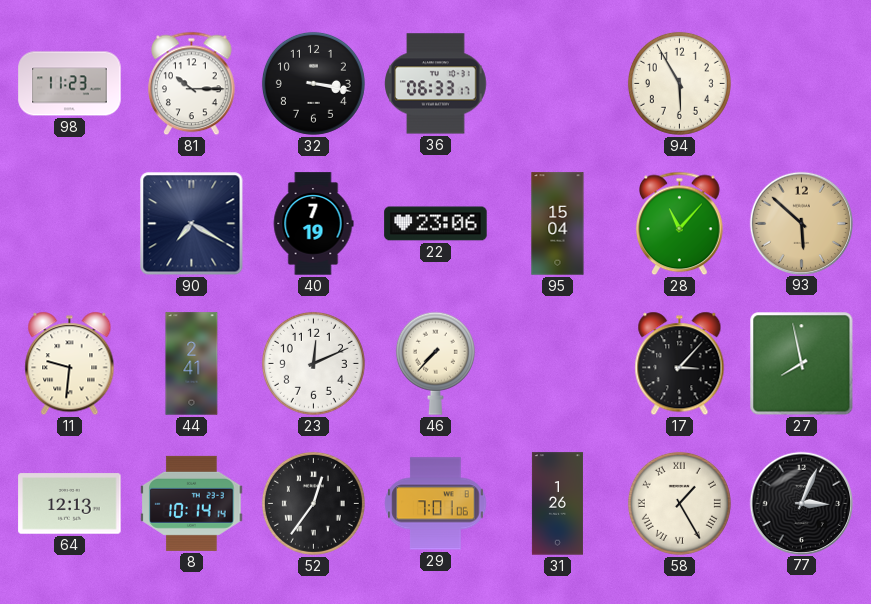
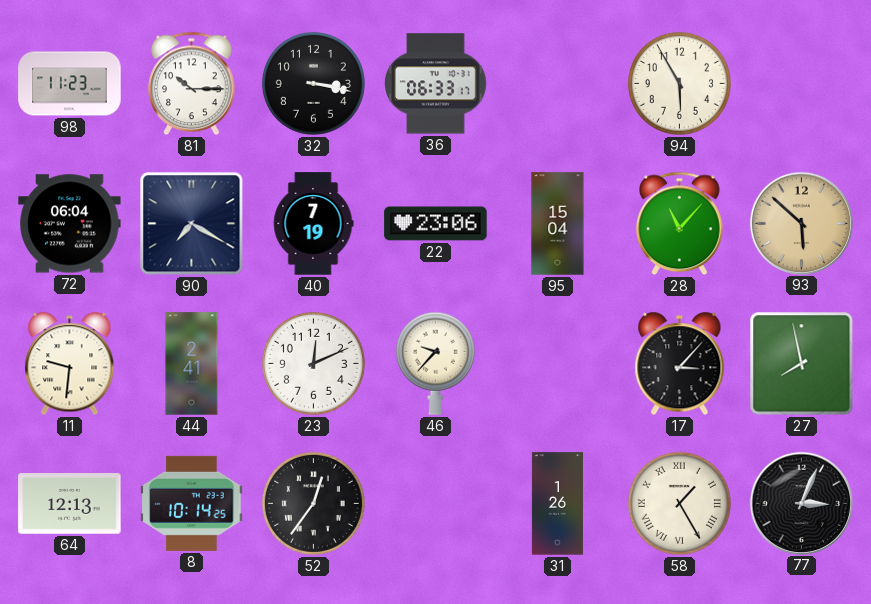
72: none -> 06:04 (70, 224)
46: 7:37 -> 9:37 (435, 363)
8: 10:14:14 -> 10:14:25 (192, 503)
29: 7:01 -> none (436, 504)
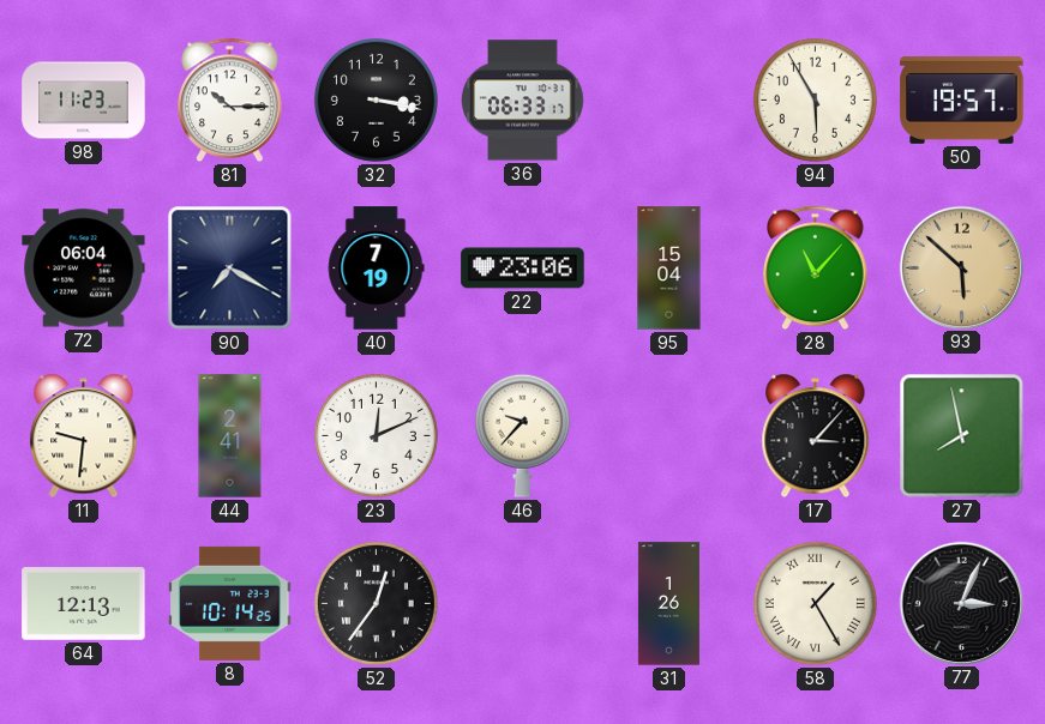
50: none -> 19:57 (962, 99)
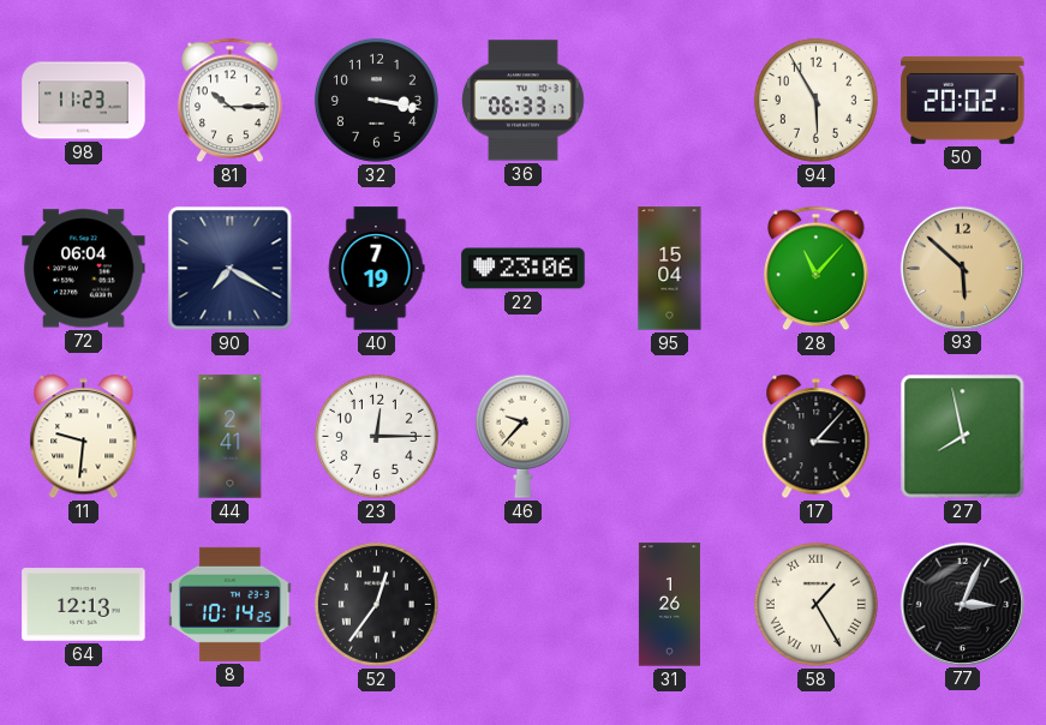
50: 19:57 -> 20:02 (963, 100)
23: 12:11 -> 12:15 (376, 436)
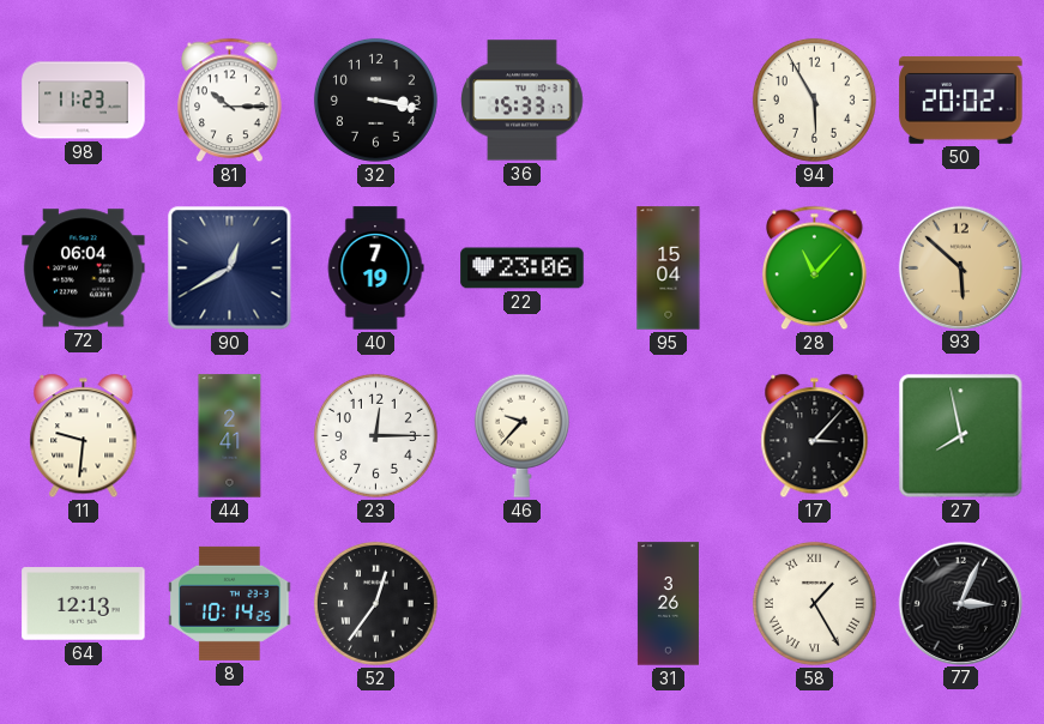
36: 06:33 -> 15:33 (523, 101)
90: 7:20 -> 12:40 (230, 269)
31: 1:26 -> 3:26 (668, 604)
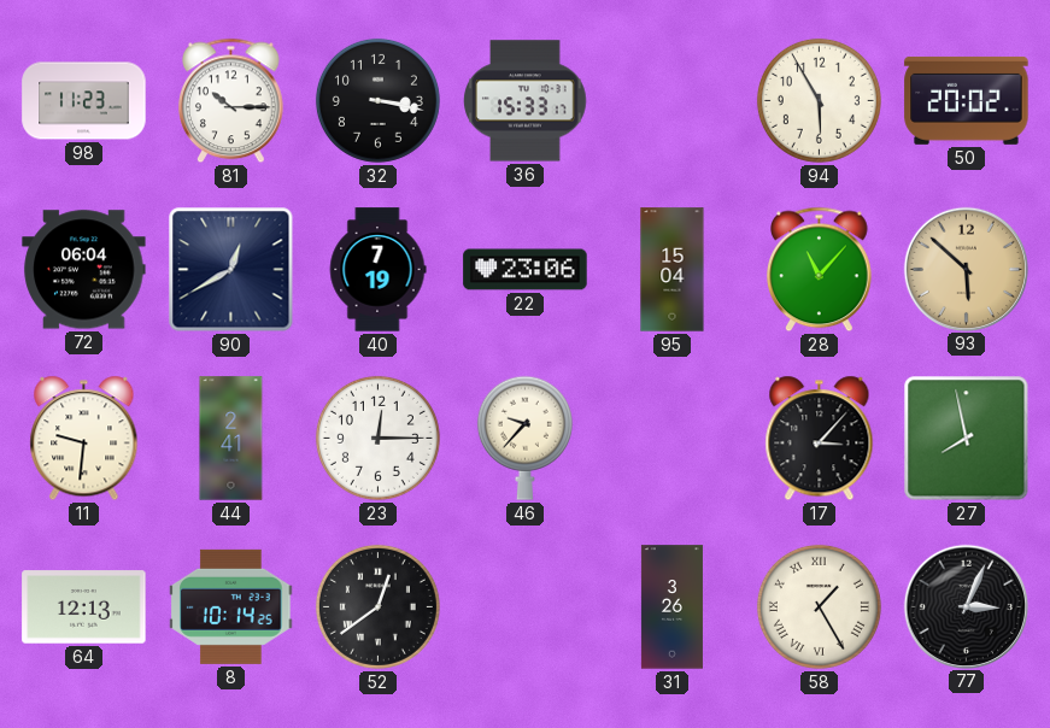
52: 12:36 -> 12:39 (377, 606)
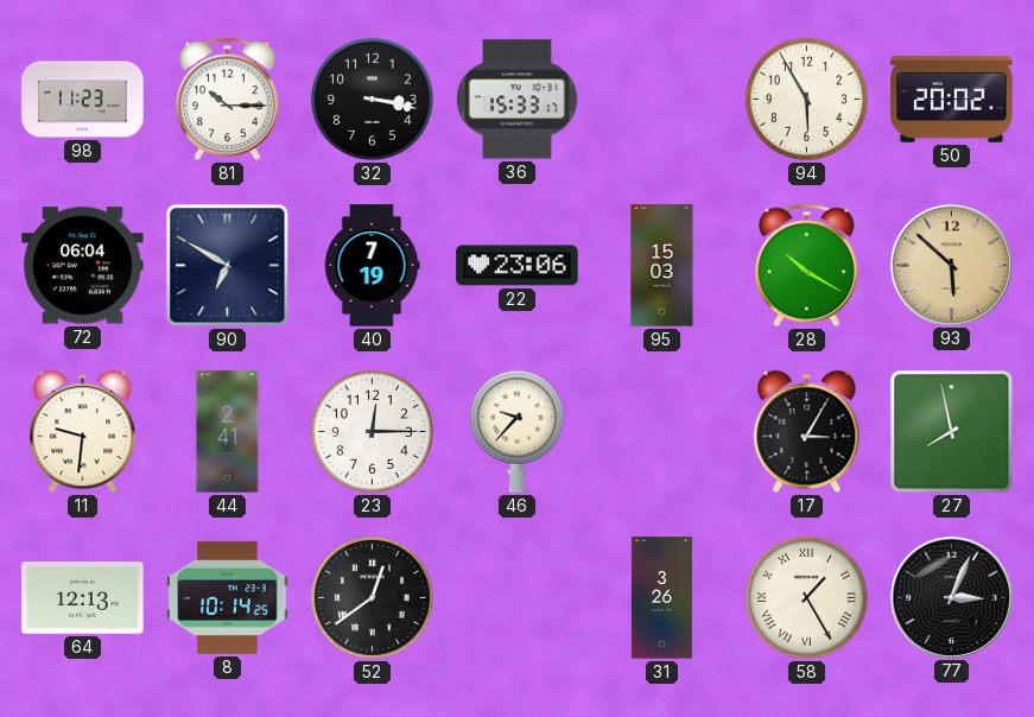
90: 12:40 -> 6:50 (228, 266)
95: 15:04 -> 15:03 (662, 266)
28: 11:07 -> 10:20 (807, 266)
17: 3:07 -> 3:05 (807, 432)
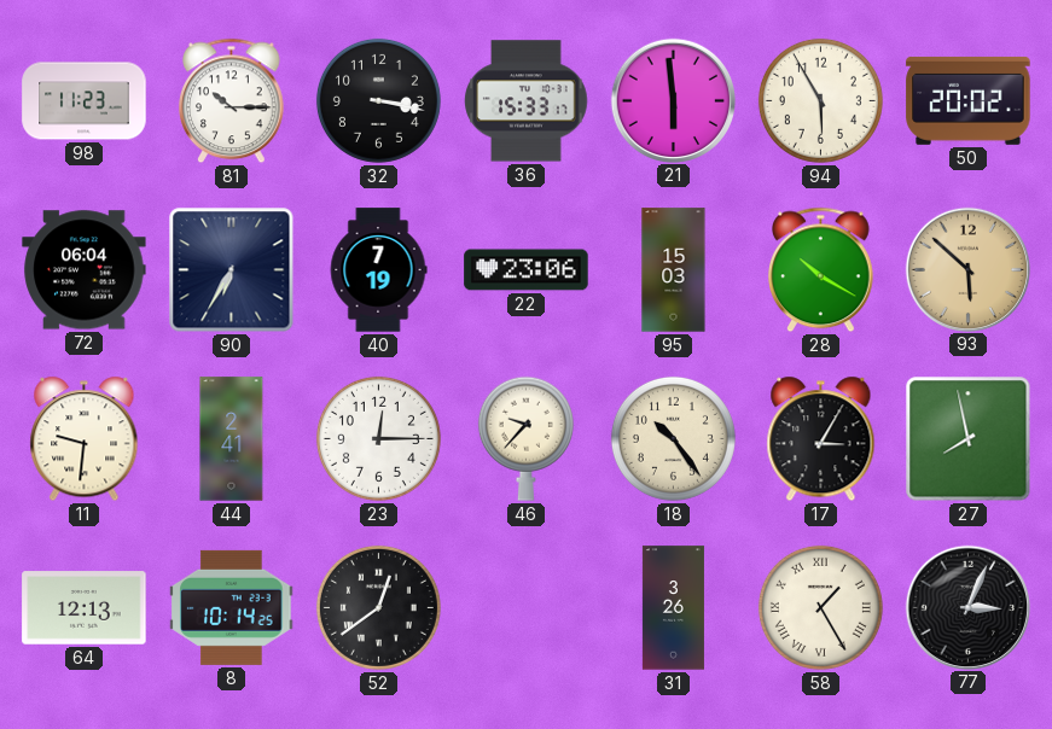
21: none -> 5:59 (673, 100)
90: 6:50 -> 6:35 (232, 270)
18: none -> 10:24 (673, 438)
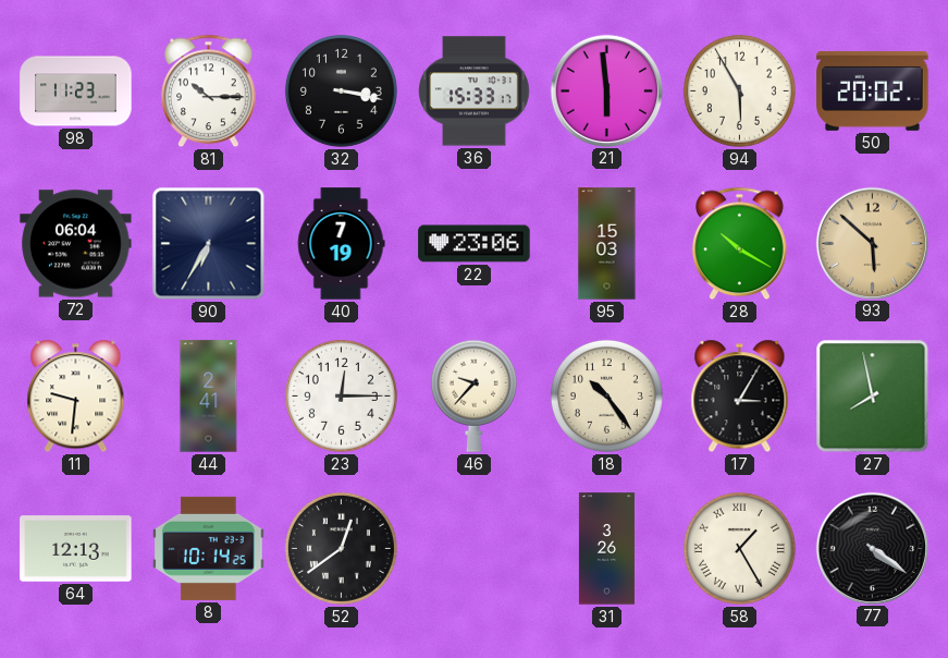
77: 3:04 -> 4:21 (872, 548)
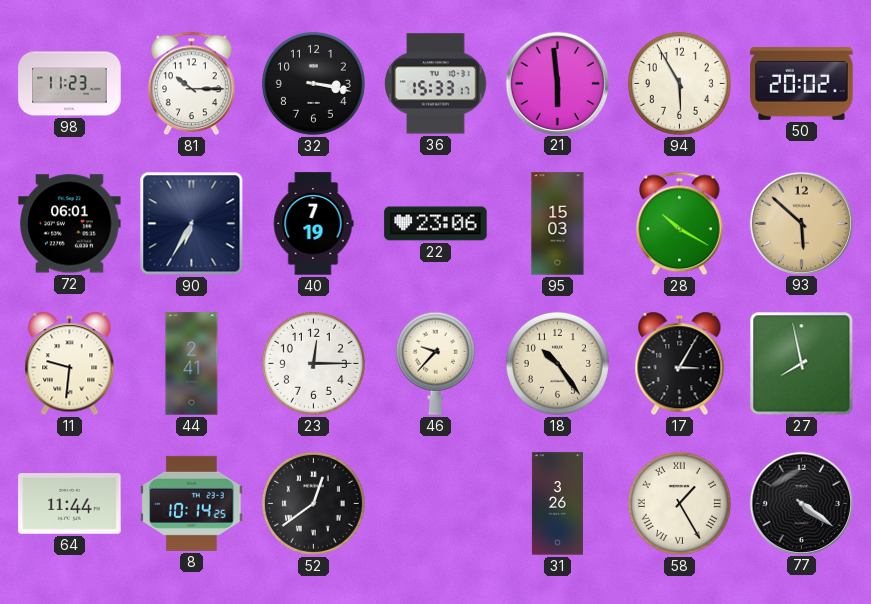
72: 06:04 -> 06:01 (70, 224)
64: 12:13 -> 11:44 (70, 504)
